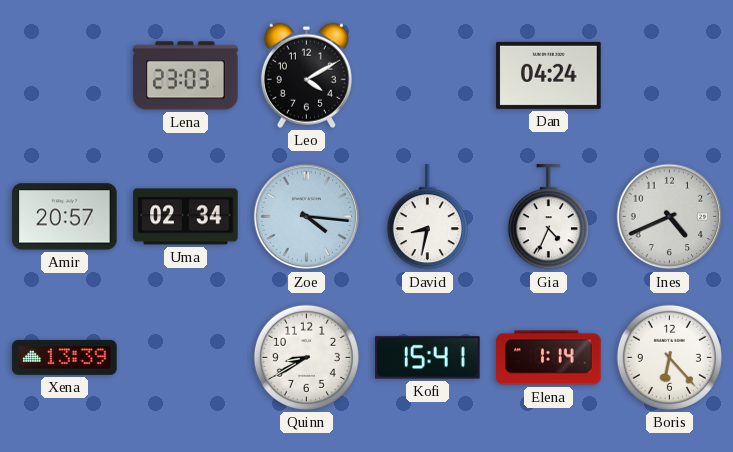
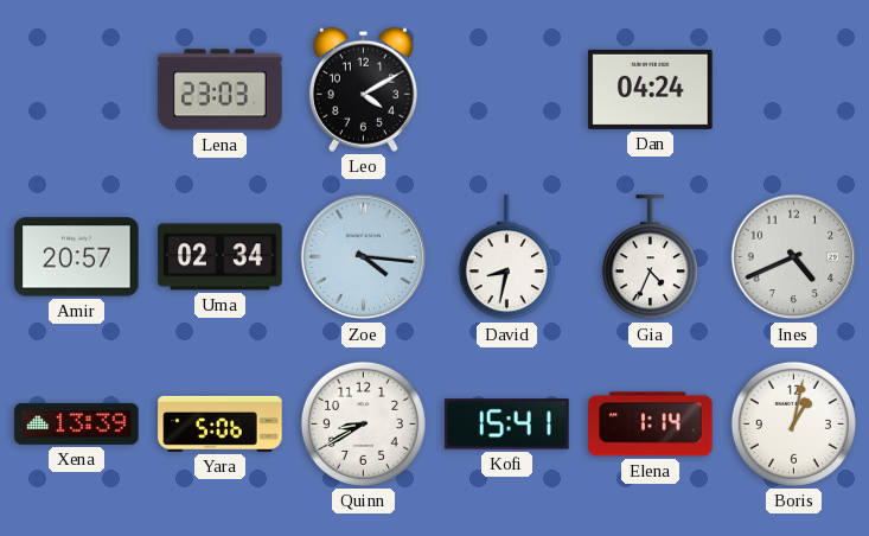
Yara: none -> 5:06 (221, 423)
Boris: 6:23 -> 1:02 (793, 423)
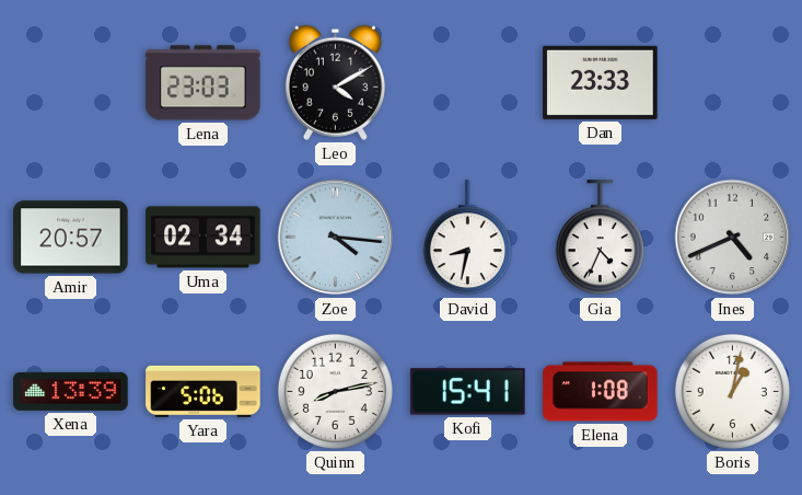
Dan: 04:24 -> 23:33 (601, 82)
Quinn: 8:40 -> 8:13 (335, 391)
Elena: 1:14 -> 1:08 (601, 392)
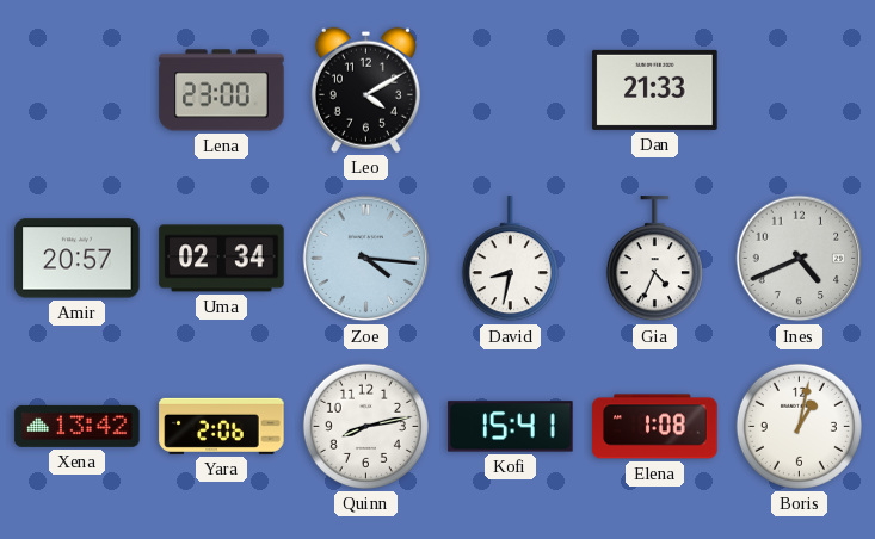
Lena: 23:03 -> 23:00 (222, 91)
Dan: 23:33 -> 21:33 (655, 89)
Xena: 13:39 -> 13:42 (78, 426)
Yara: 5:06 -> 2:06 (222, 426)
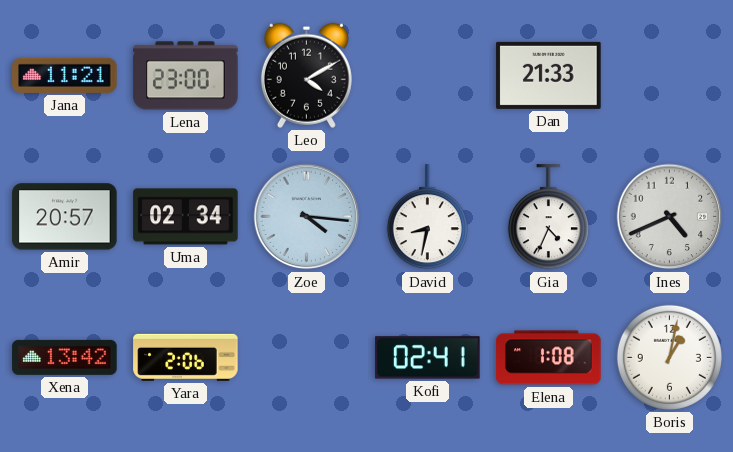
Jana: none -> 11:21 (65, 75)
Quinn: 8:13 -> none (365, 426)
Kofi: 15:41 -> 02:41 (428, 358)
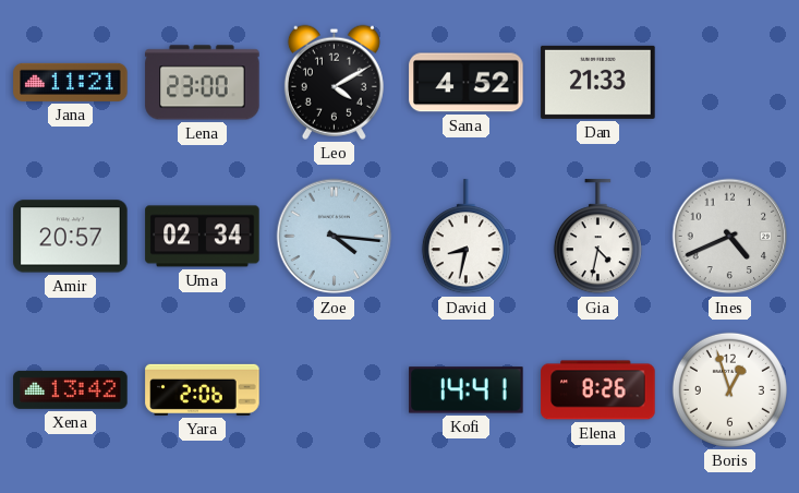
Sana: none -> 4:52 (467, 83)
Gia: 4:34 -> 4:32 (597, 237)
Kofi: 02:41 -> 14:41 (467, 390)
Elena: 1:08 -> 8:26 (598, 390)
Boris: 1:02 -> 12:57 (729, 389)
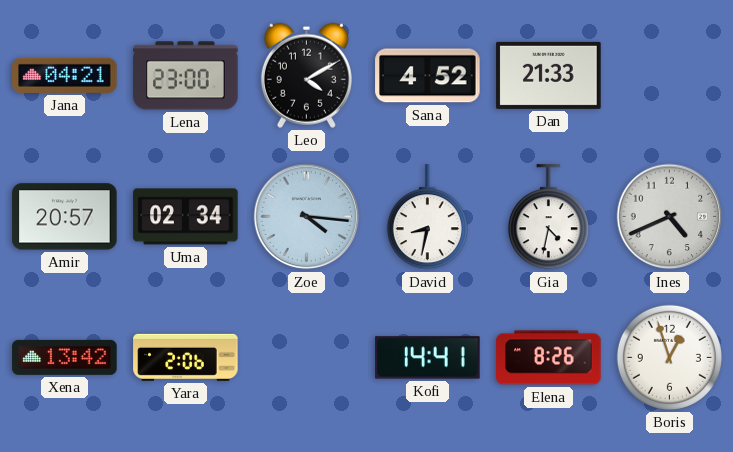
Jana: 11:21 -> 04:21 (65, 75)
